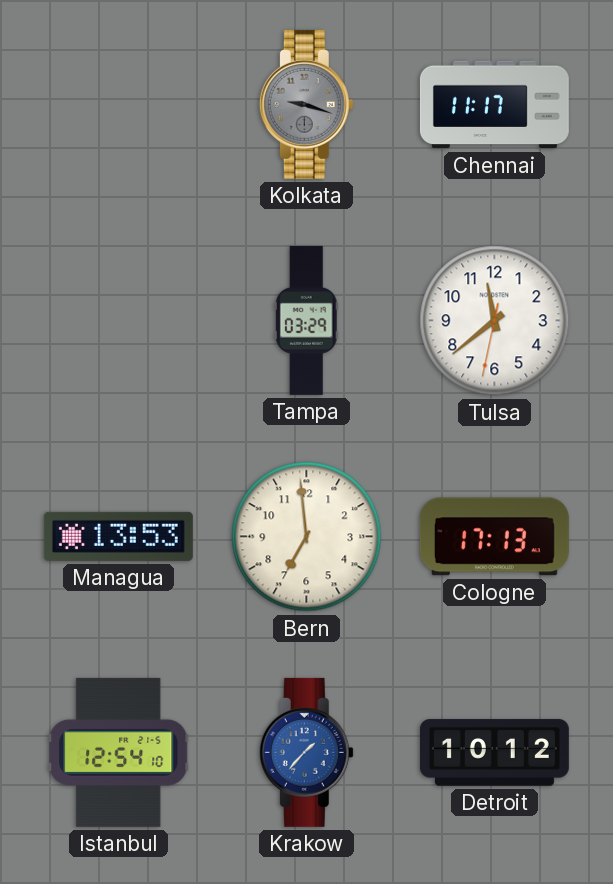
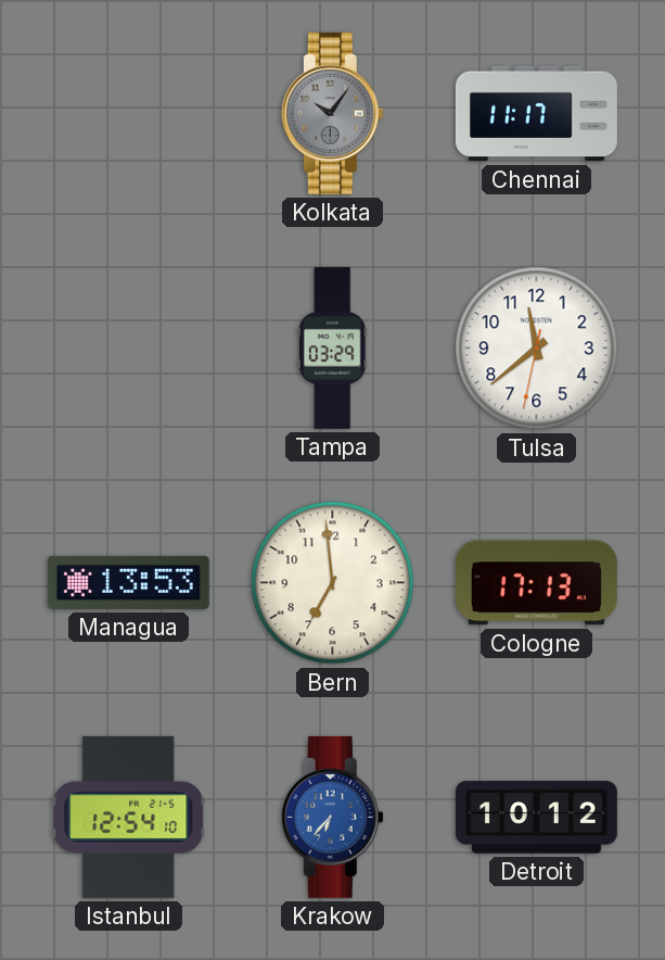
Kolkata: 9:18 -> 10:06 (332, 113)
Krakow: 1:37 -> 6:37 (332, 817)
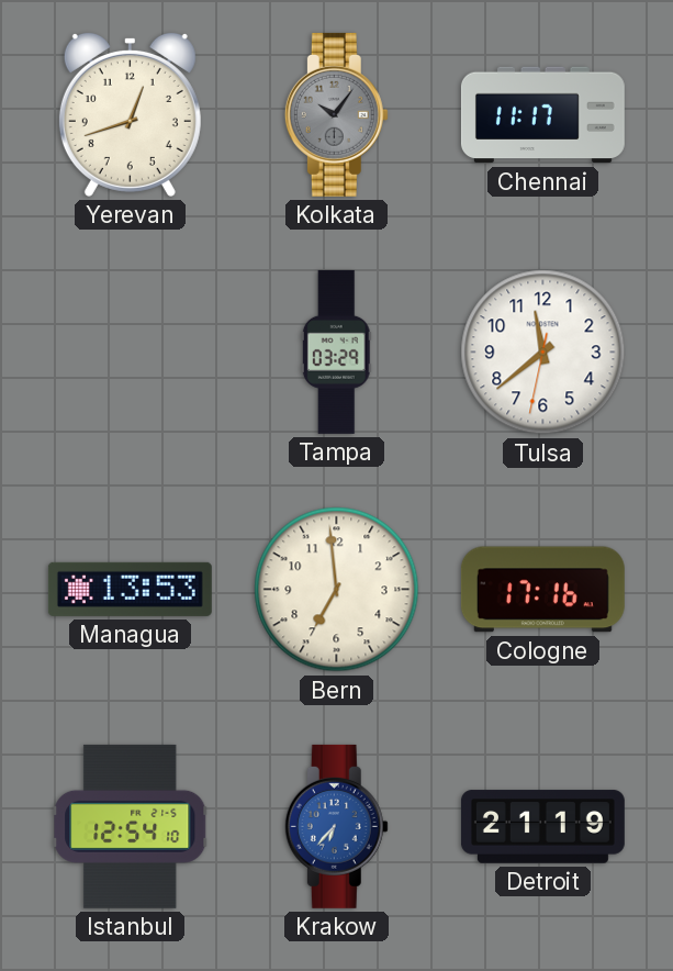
Yerevan: none -> 12:42 (130, 114)
Cologne: 17:13 -> 17:16 (542, 590)
Detroit: 10:12 -> 21:19 (542, 827)
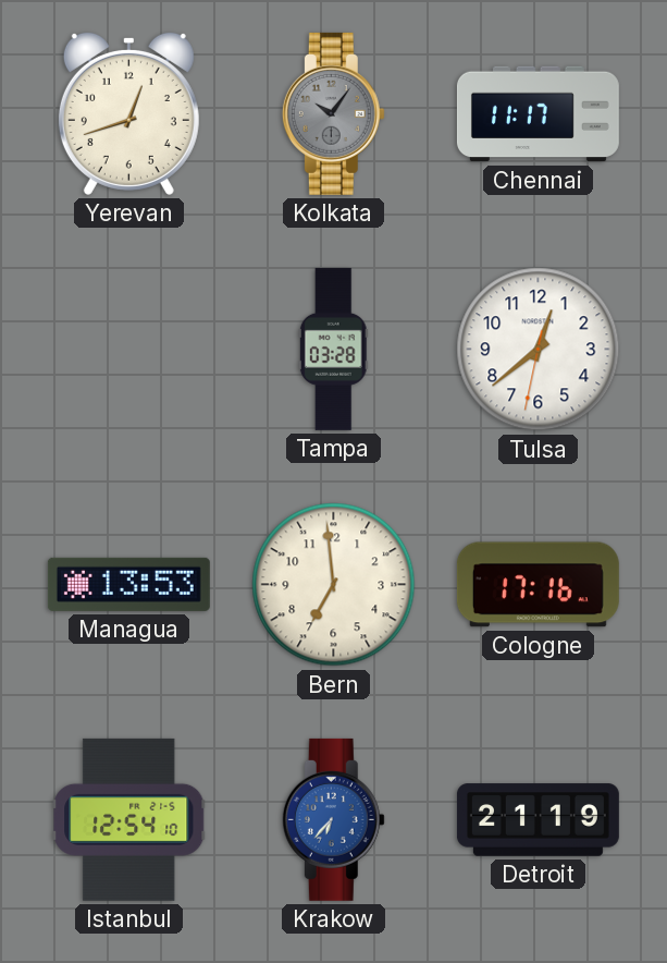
Tampa: 03:29 -> 03:28 (333, 349)
Tulsa: 11:38 -> 12:38 (539, 350)
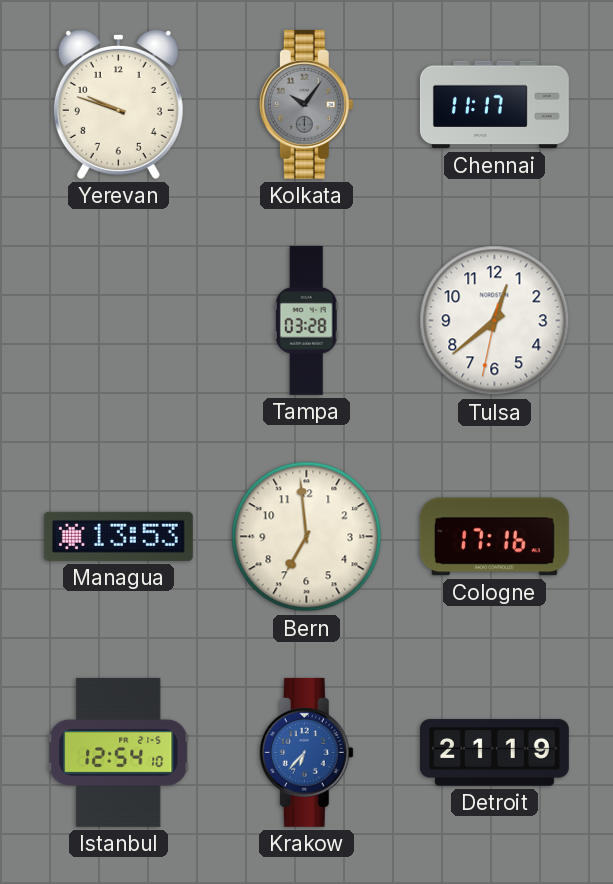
Yerevan: 12:42 -> 9:48 (118, 104)
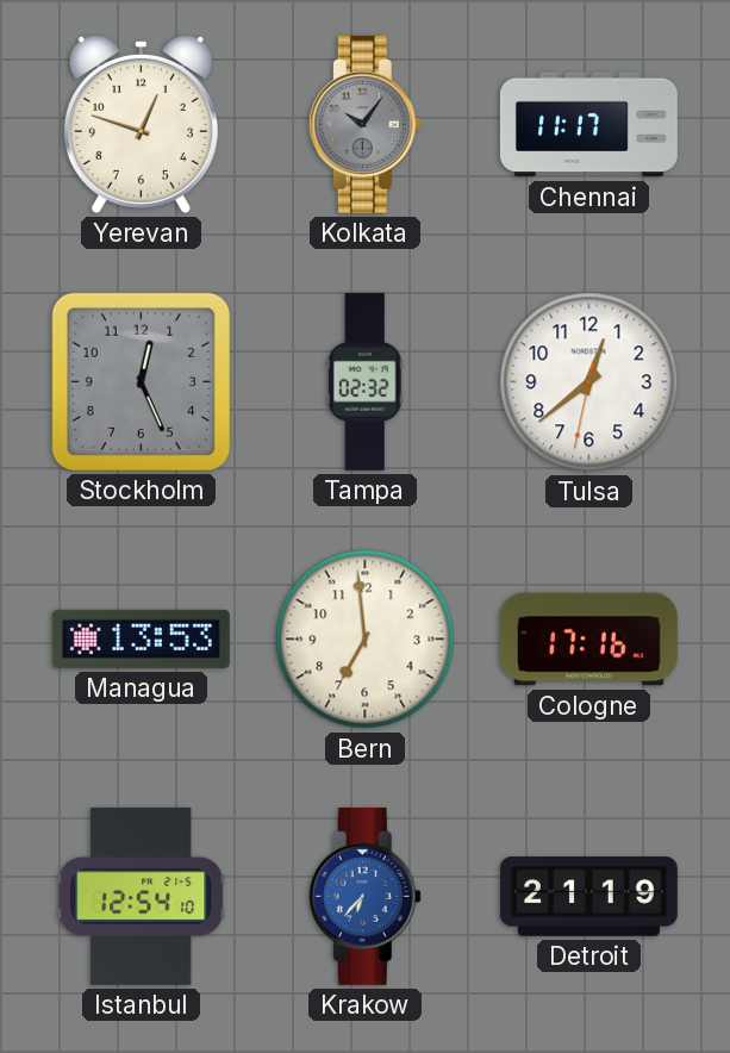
Yerevan: 9:48 -> 12:48 (141, 124)
Stockholm: none -> 12:26 (141, 381)
Tampa: 03:28 -> 02:32 (364, 381)
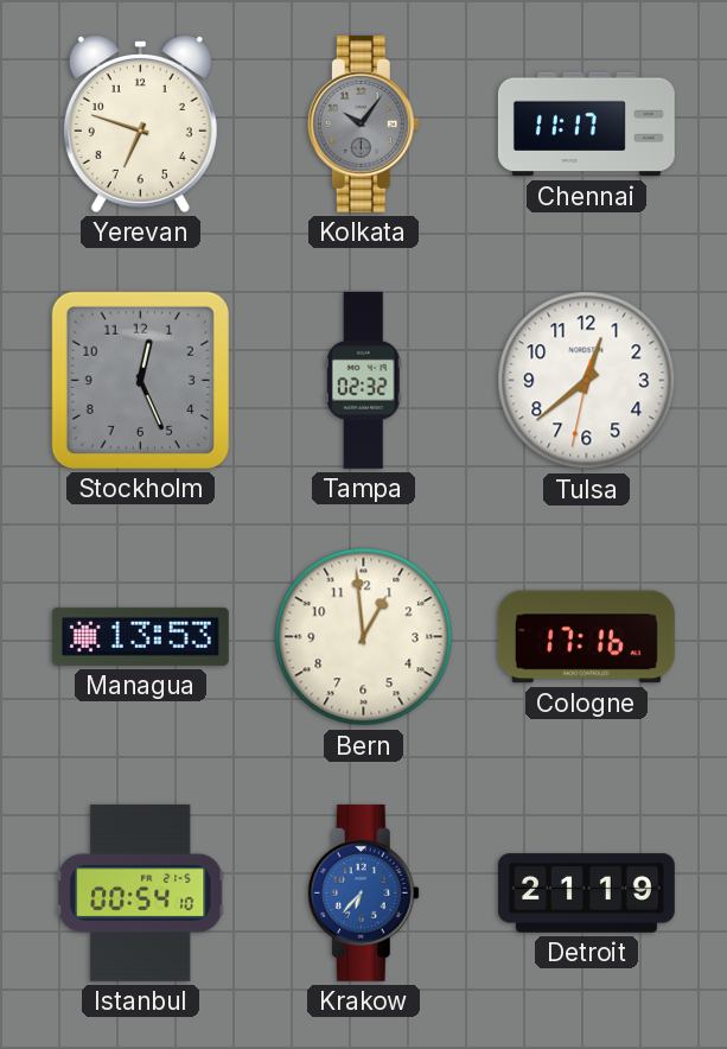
Yerevan: 12:48 -> 6:48 (140, 123)
Bern: 6:59 -> 12:59 (364, 637)
Istanbul: 12:54 -> 00:54 (141, 892)
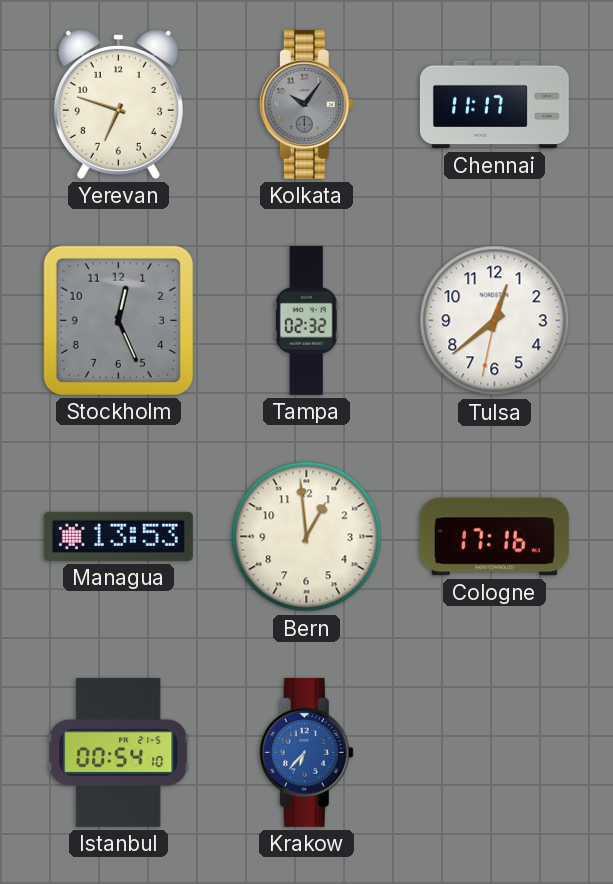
Detroit: 21:19 -> none (586, 894)
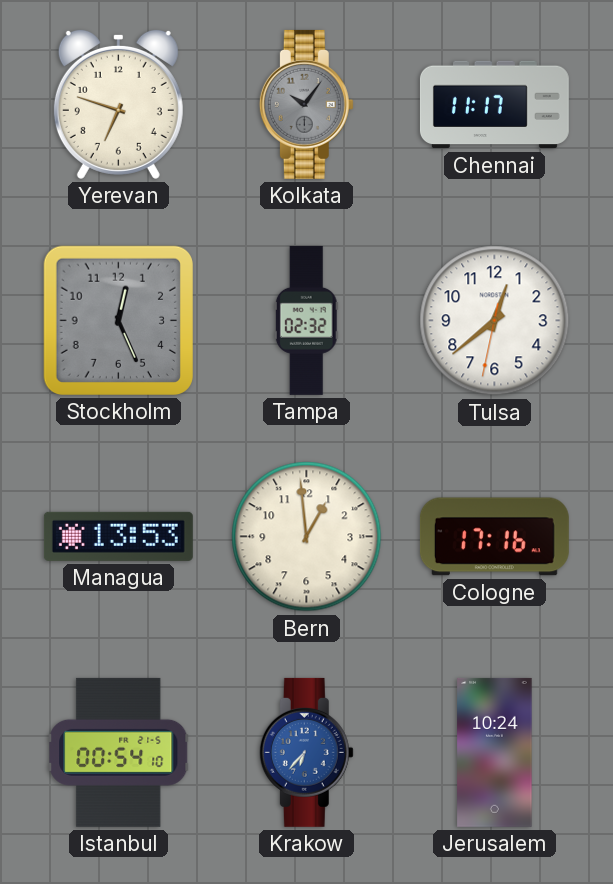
Jerusalem: none -> 10:24 (495, 752)
